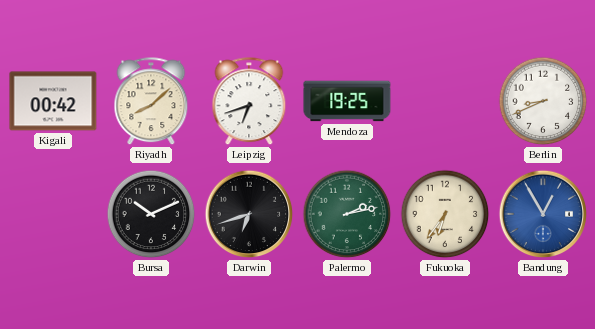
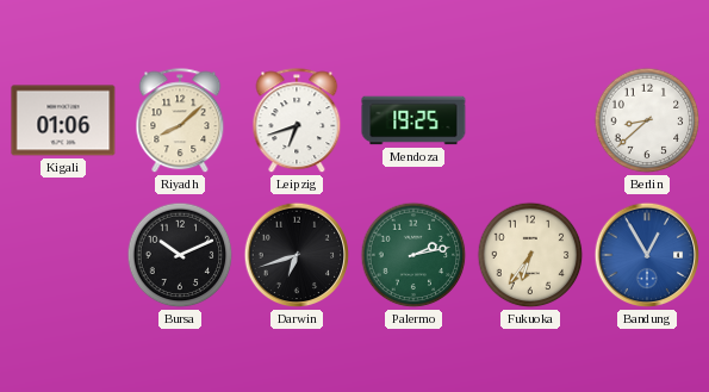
Kigali: 00:42 -> 01:06 (63, 120)
Berlin: 8:41 -> 8:38 (647, 120)
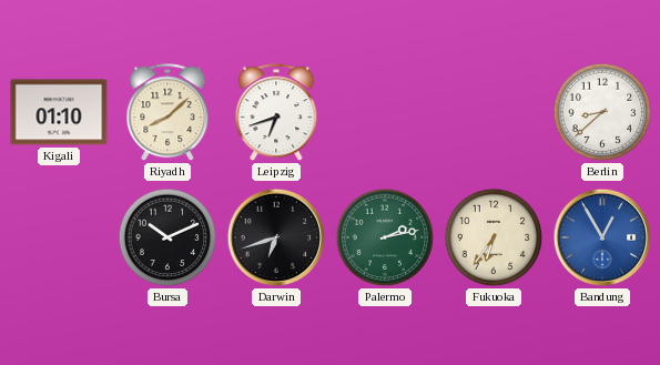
Kigali: 01:06 -> 01:10 (59, 112)
Mendoza: 19:25 -> none (413, 120)
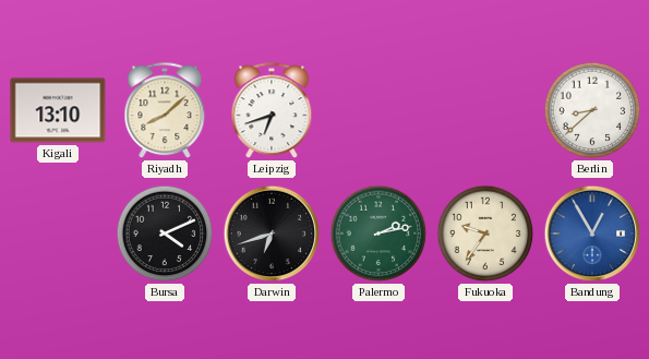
Kigali: 01:10 -> 13:10 (58, 110)
Bursa: 10:11 -> 4:11 (165, 234)
Fukuoka: 6:36 -> 9:36 (485, 234)
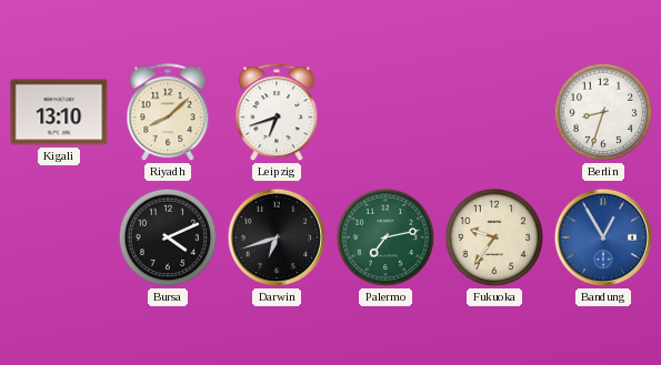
Berlin: 8:38 -> 8:33 (603, 112)
Palermo: 2:13 -> 7:13 (385, 237)
